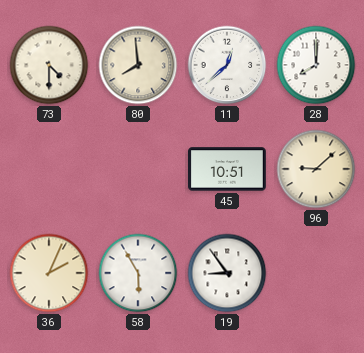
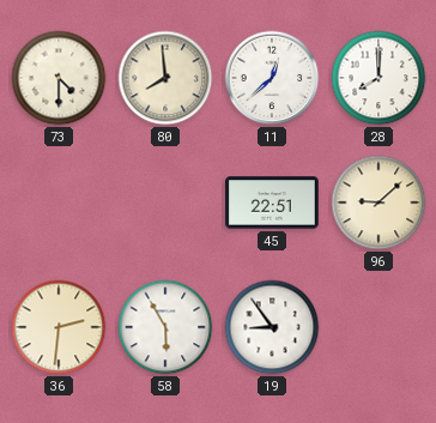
45: 10:51 -> 22:51 (273, 203)
36: 2:04 -> 2:31 (59, 327)
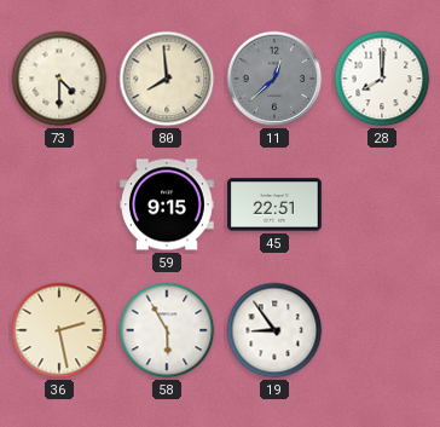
11 dial: white -> grey (274, 79)
59: none -> 9:15 (168, 204)
96: 9:08 -> none (379, 203)
36: 2:31 -> 2:28 (59, 330)
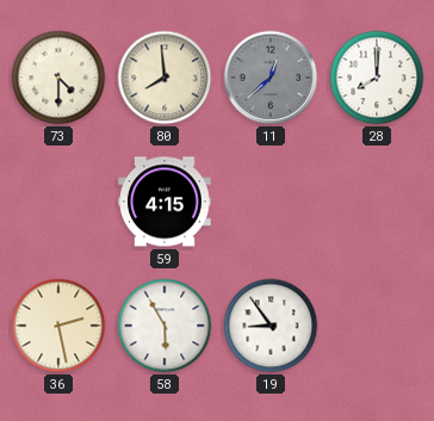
59: 9:15 -> 4:15 (166, 202)
45: 22:51 -> none (276, 204)
